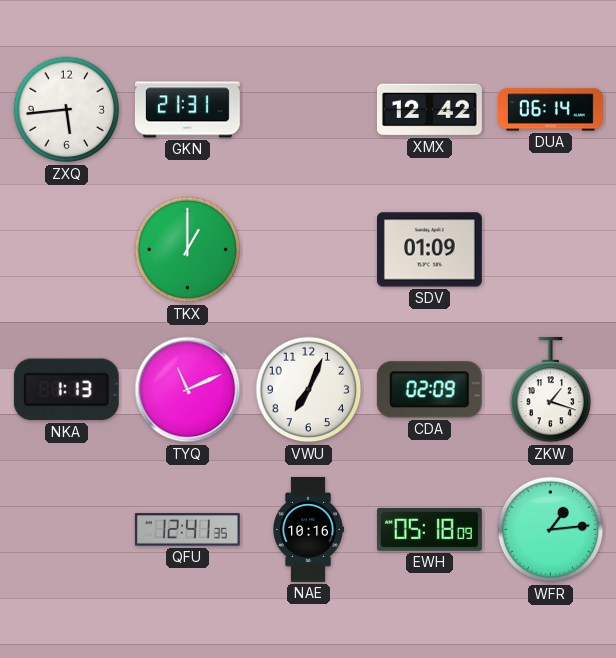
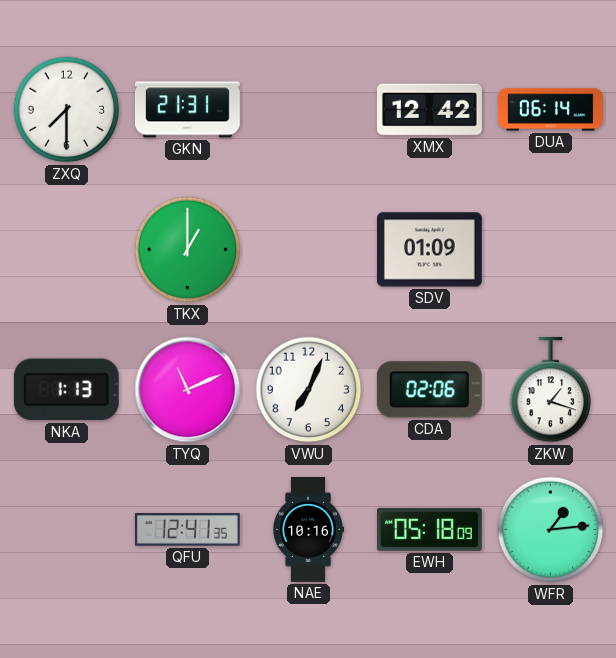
ZXQ: 5:44 -> 7:30 (67, 110)
CDA: 02:09 -> 02:06 (429, 390)
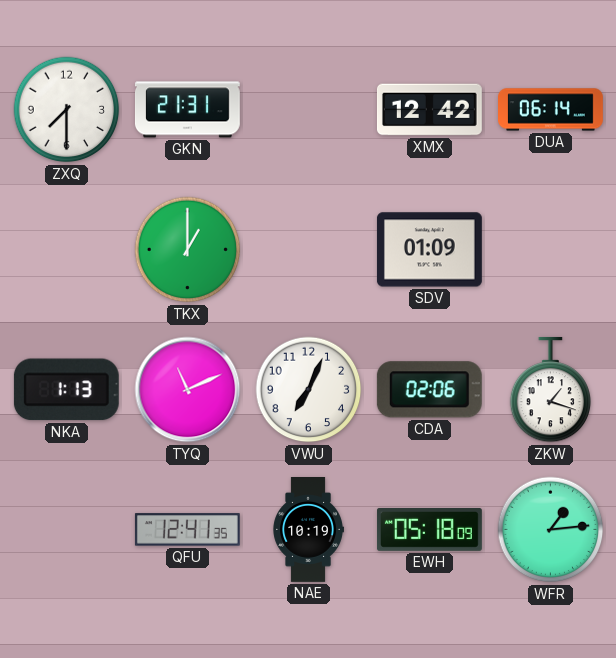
NAE: 10:16 -> 10:19 (308, 530)
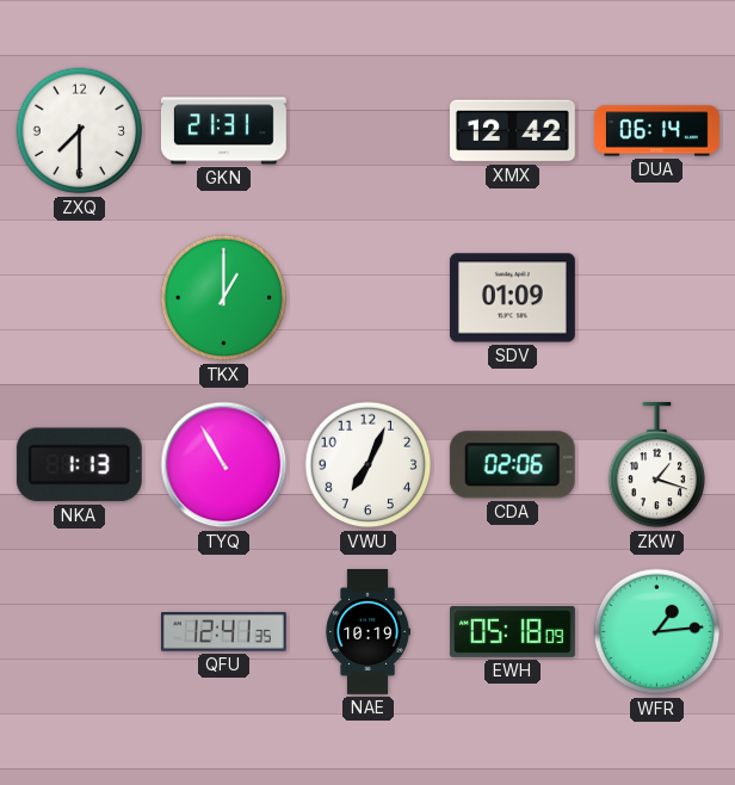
TYQ: 11:11 -> 10:55 (224, 465)
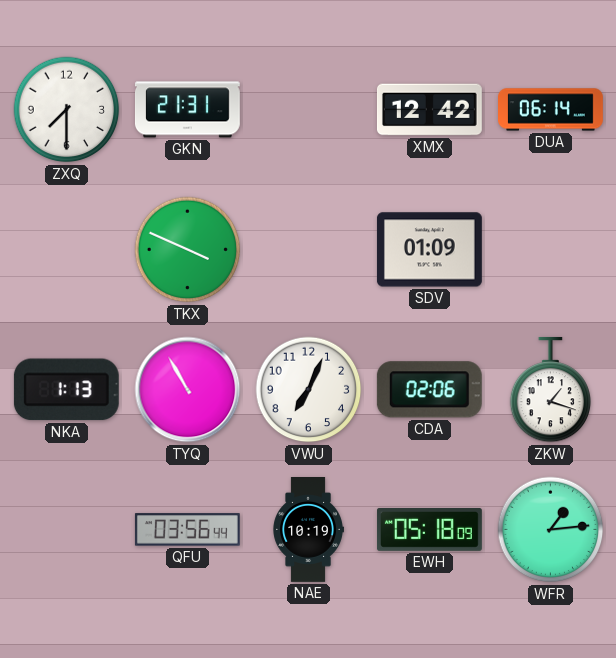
TKX: 1:00 -> 3:49 (188, 250)
QFU: 12:41 -> 03:56 (187, 530)
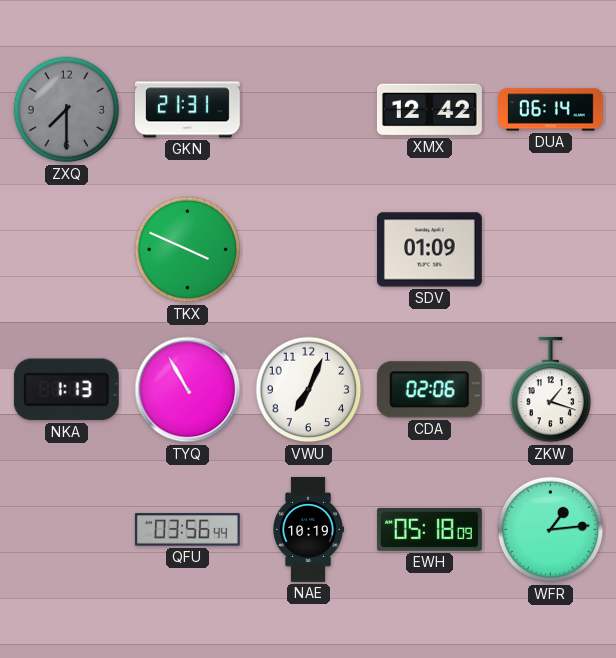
ZXQ dial: white -> grey (67, 110)
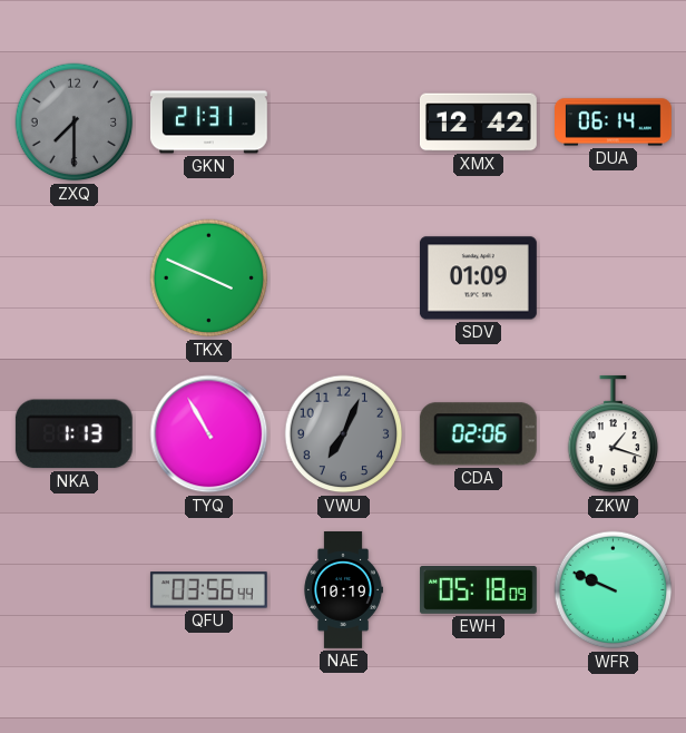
VWU dial: white -> grey (344, 434)
WFR: 1:14 -> 9:49 (614, 590)
